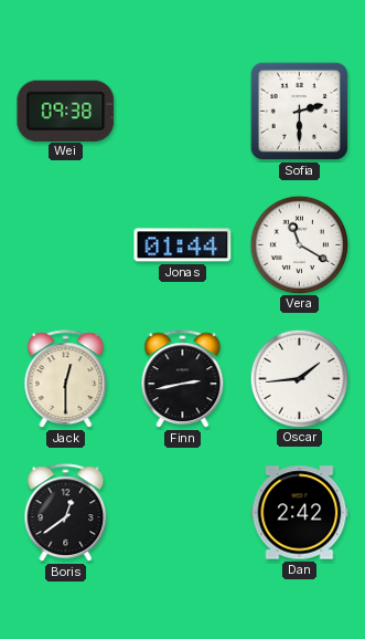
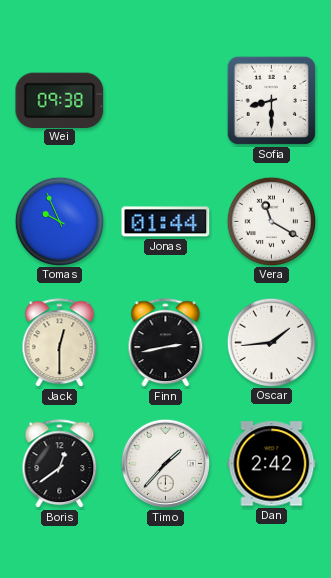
Sofia: 2:30 -> 8:30 (271, 100)
Tomas: none -> 9:56 (59, 221)
Timo: none -> 1:37 (165, 463)
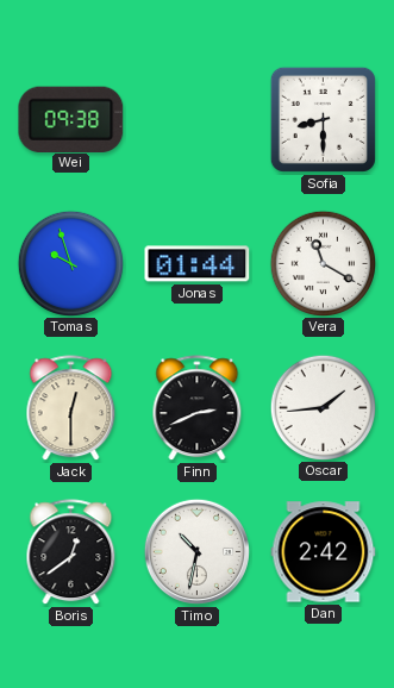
Tomas: 9:56 -> 9:57 (70, 263)
Finn: 2:43 -> 2:41 (198, 408)
Timo: 1:37 -> 10:32 (196, 551)
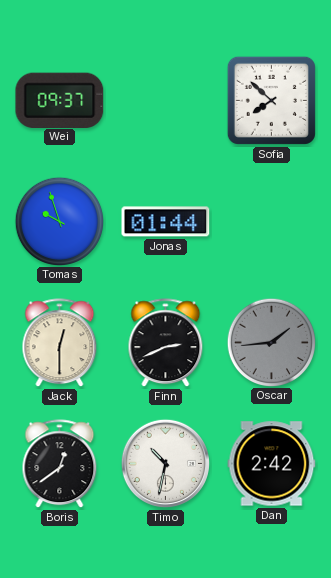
Wei: 09:38 -> 09:37 (60, 100)
Sofia: 8:30 -> 7:52 (271, 100)
Vera: 11:20 -> none (323, 263)
Oscar dial: white -> grey (271, 342)
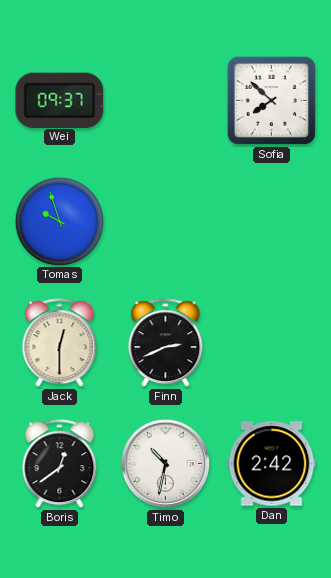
Jonas: 01:44 -> none (166, 222)
Oscar: 1:44 -> none (271, 342)
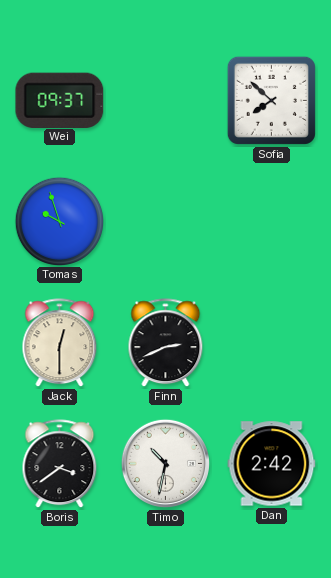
Boris: 12:39 -> 3:39 (60, 464)
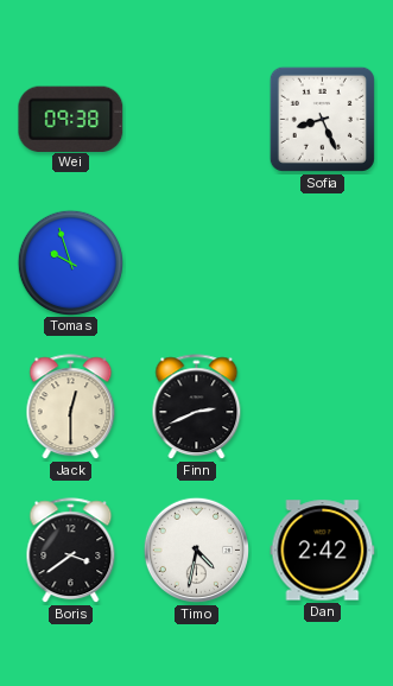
Wei: 09:37 -> 09:38 (71, 119)
Sofia: 7:52 -> 8:26 (322, 119)
Timo: 10:32 -> 4:32 (196, 550)
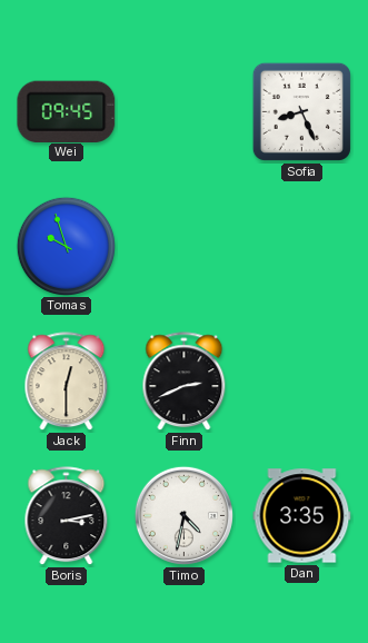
Wei: 09:38 -> 09:45 (67, 111)
Boris: 3:39 -> 3:13 (67, 516)
Dan: 2:42 -> 3:35 (302, 516)
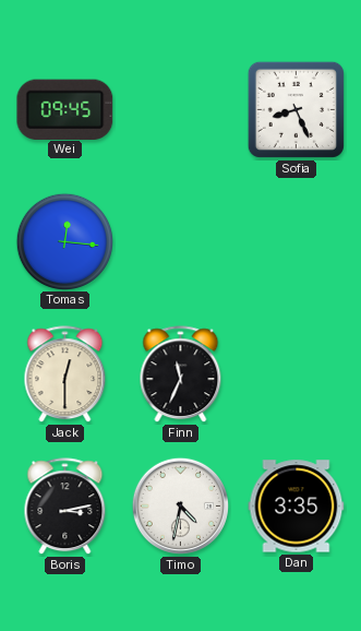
Tomas: 9:57 -> 12:16 (64, 241)
Finn: 2:41 -> 11:34 (181, 374)
